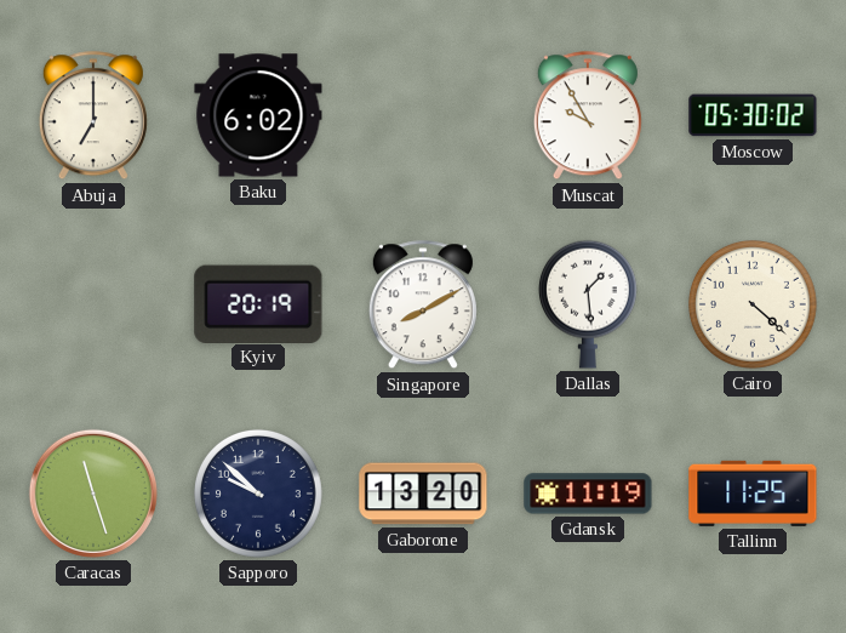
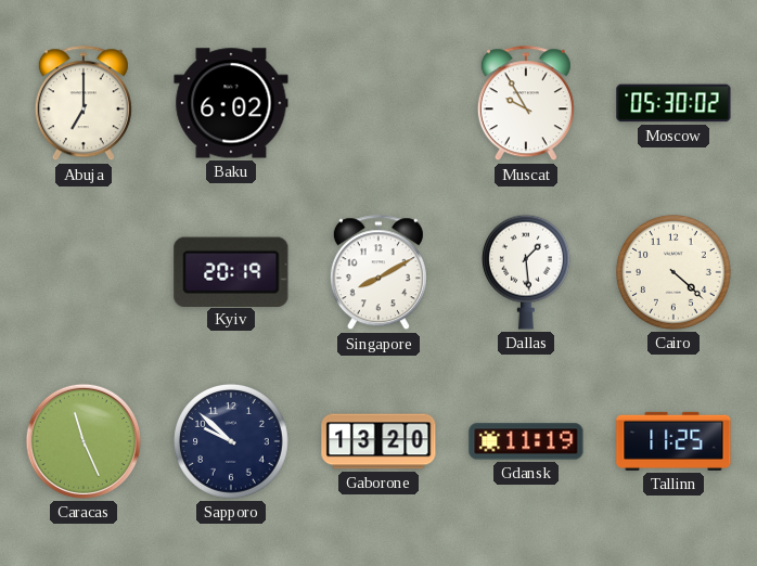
Caracas: 11:27 -> 11:26 (84, 441)
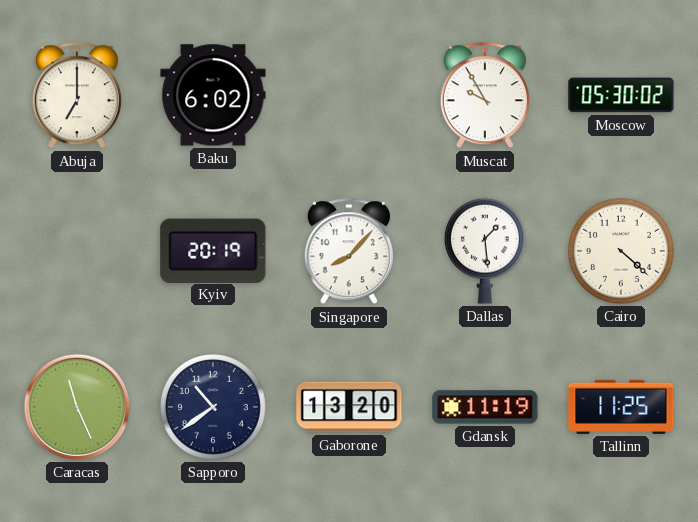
Singapore: 8:10 -> 8:07 (349, 252)
Sapporo: 9:52 -> 10:39 (214, 408)
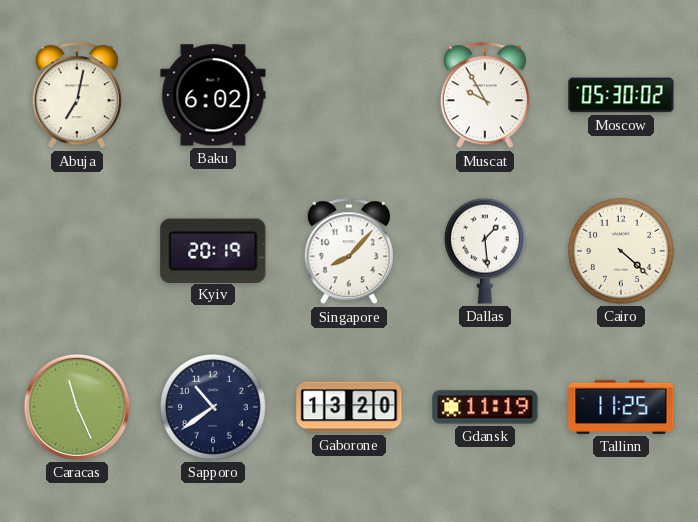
Abuja: 7:00 -> 7:02 (77, 96)
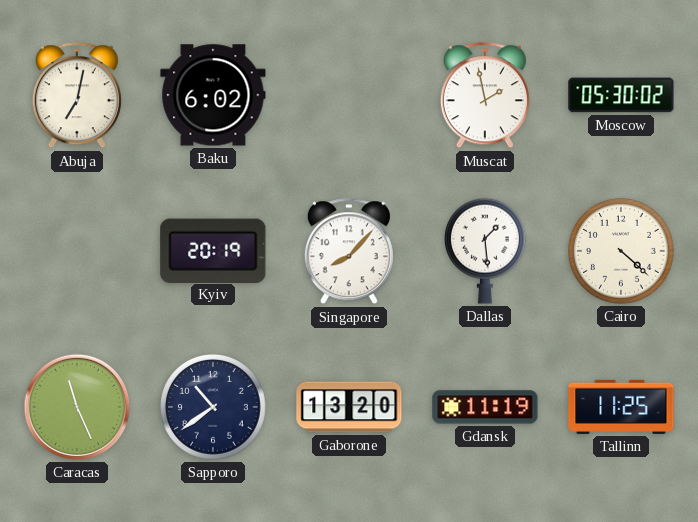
Muscat: 9:55 -> 1:58 (485, 96)
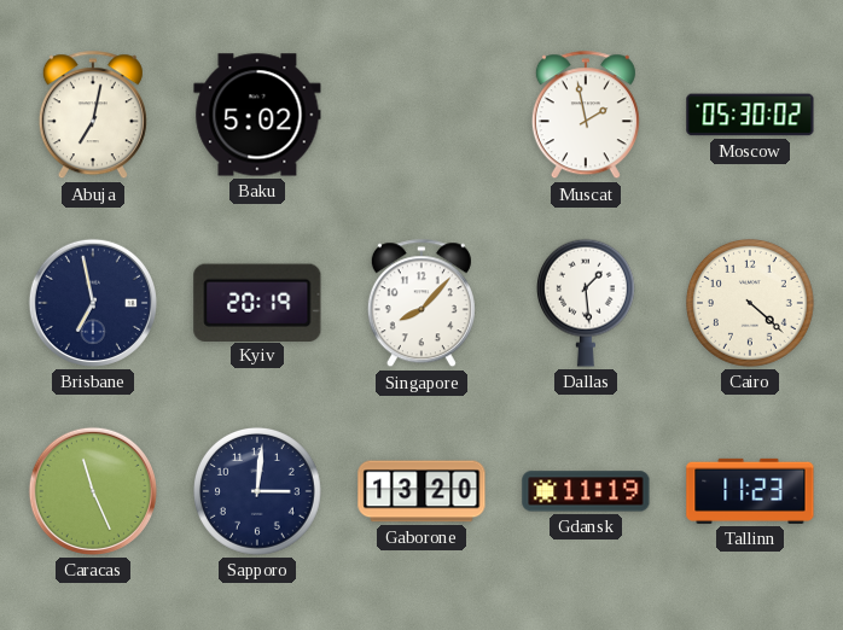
Baku: 6:02 -> 5:02 (257, 115)
Brisbane: none -> 6:58 (93, 303)
Sapporo: 10:39 -> 3:01 (258, 492)
Tallinn: 11:25 -> 11:23 (750, 491)
